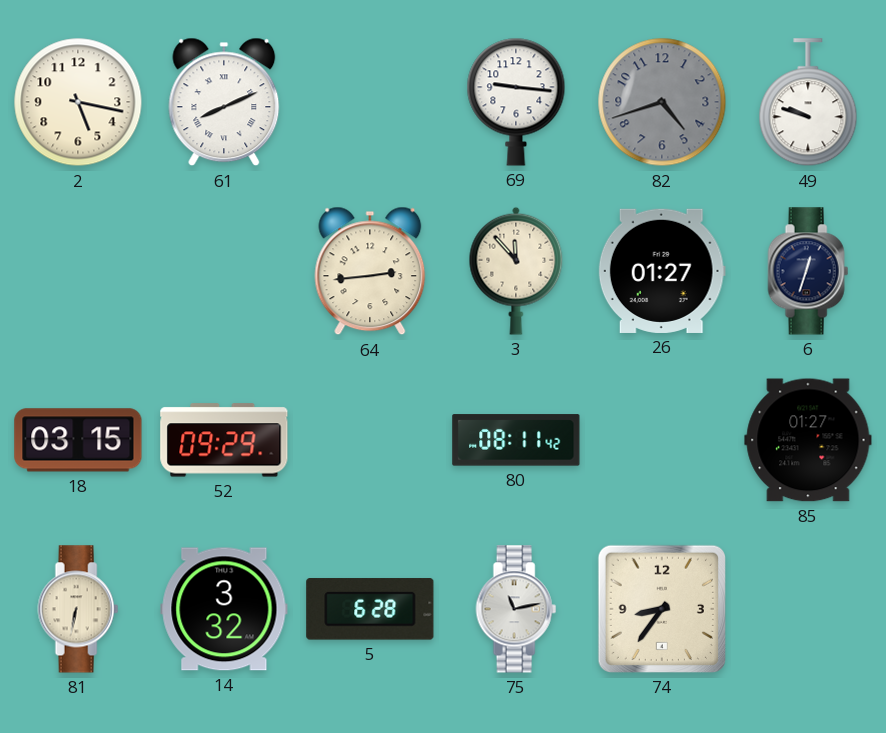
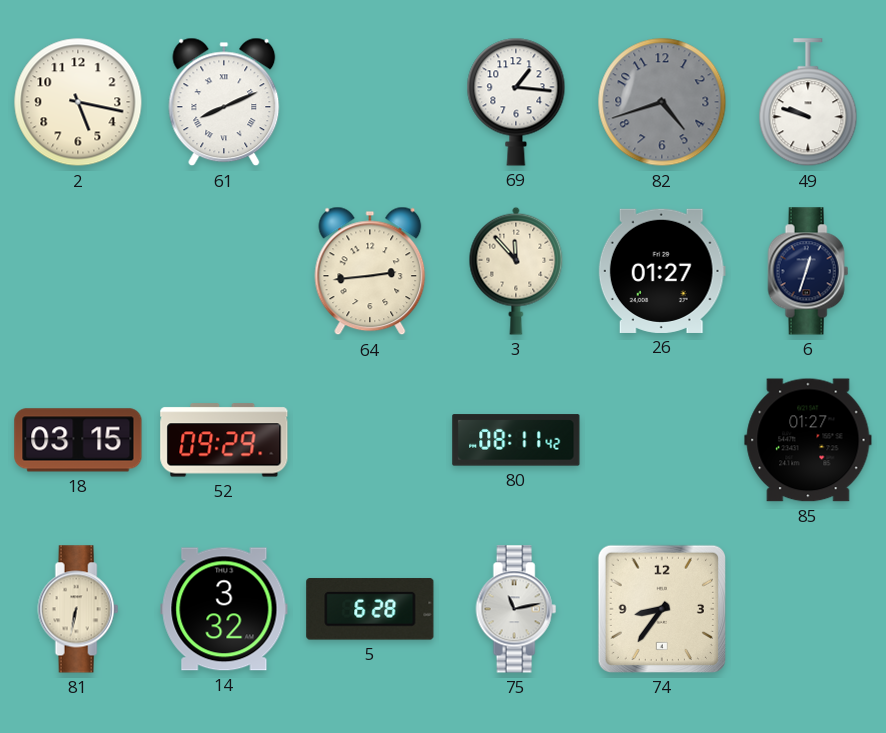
69: 9:16 -> 1:16 (516, 102)
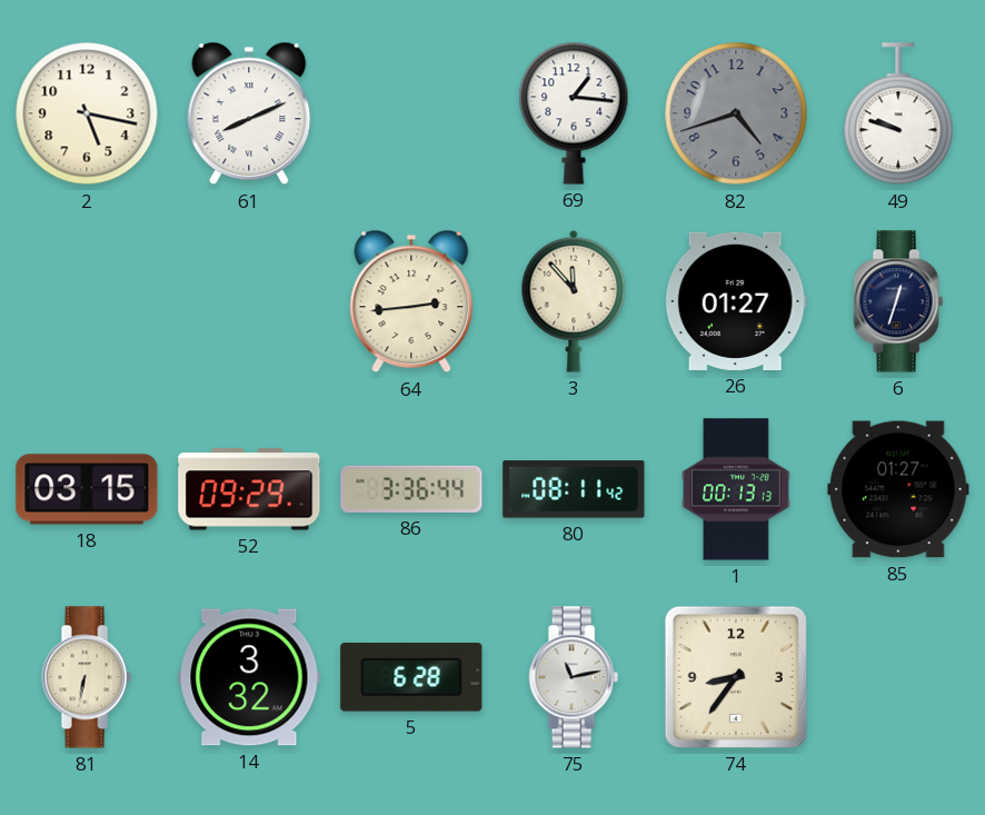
86: none -> 3:36 (411, 489)
1: none -> 00:13 (736, 489)
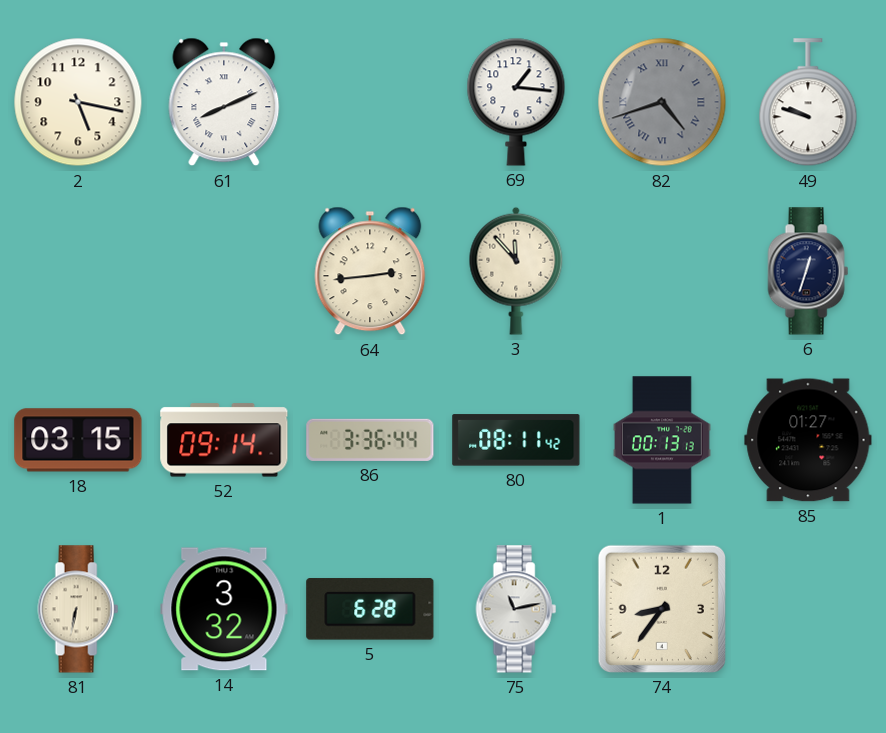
82 numerals: Arabic -> Roman (662, 102)
26: 01:27 -> none (736, 301)
52: 09:29 -> 09:14 (224, 440)
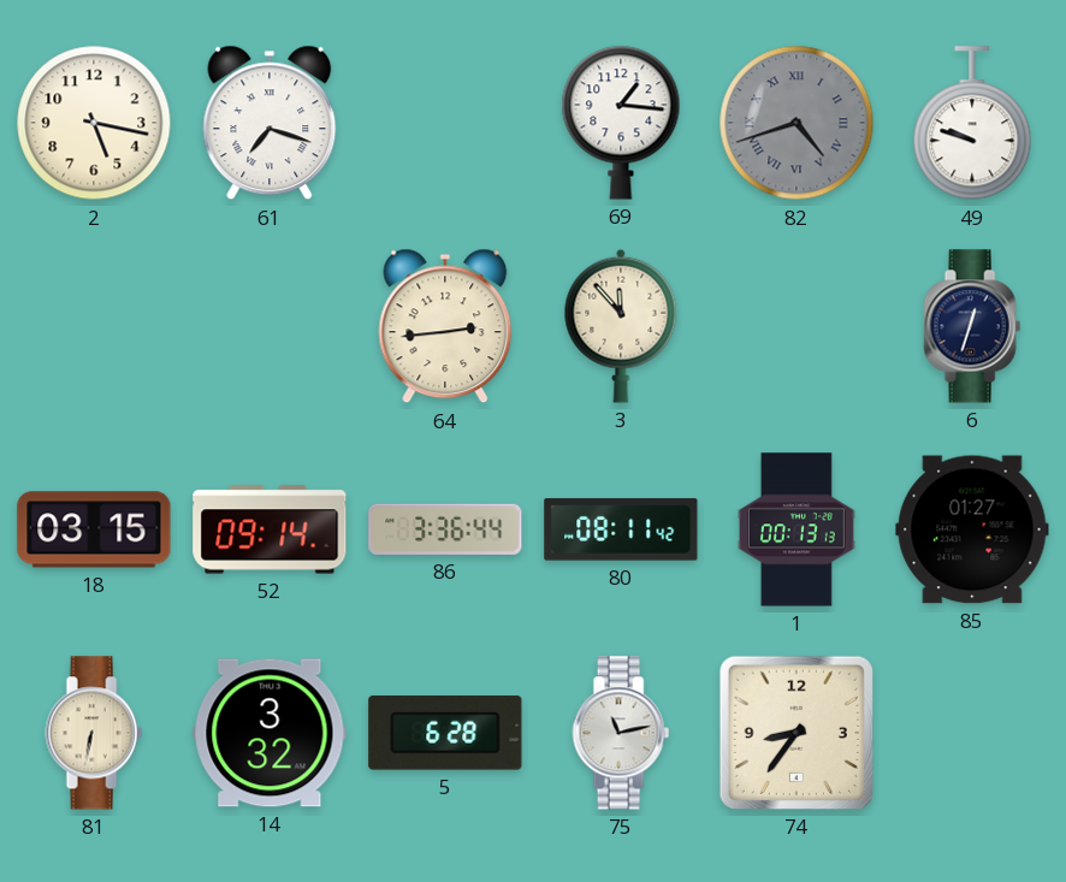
61: 8:11 -> 7:18 (270, 123)
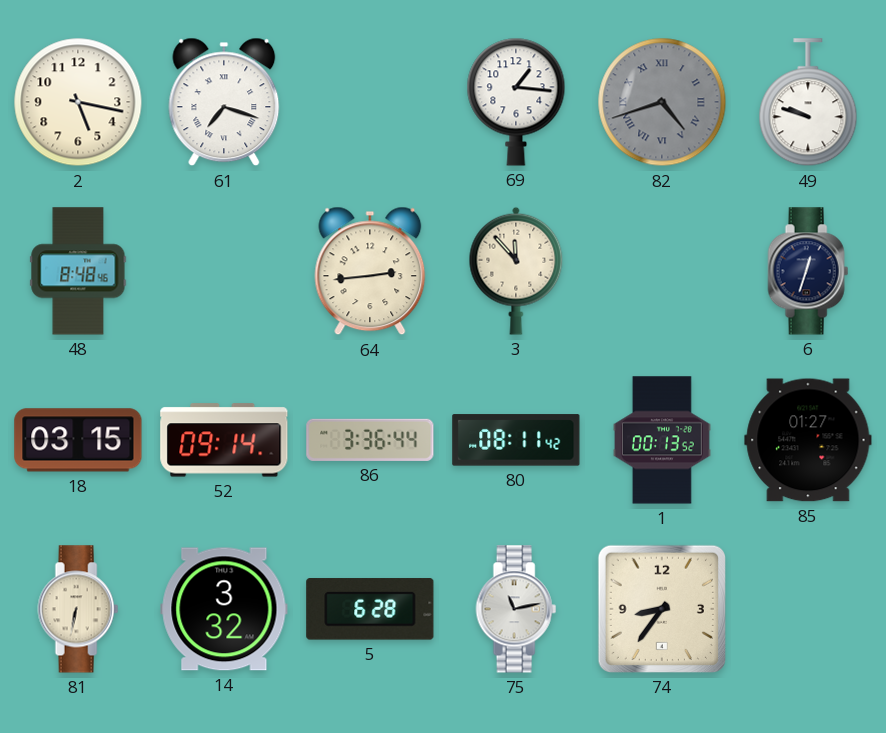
48: none -> 8:48 (78, 271)
1: 00:13:13 -> 00:13:52 (662, 440)
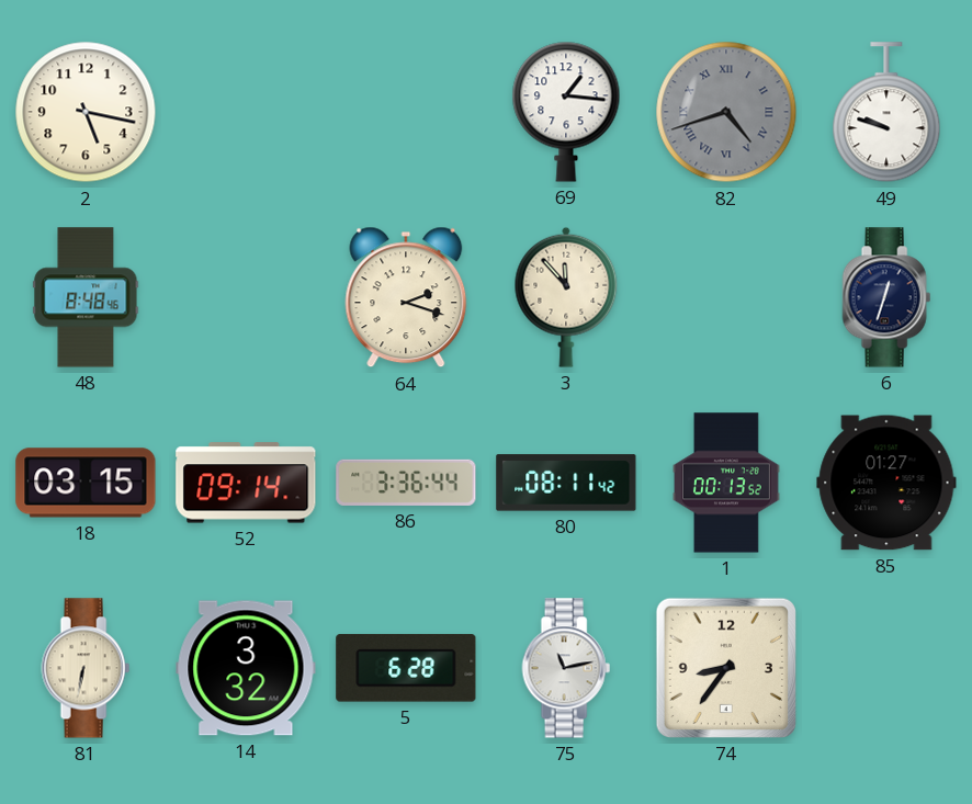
61: 7:18 -> none (224, 102)
64: 2:44 -> 2:18 (406, 297)
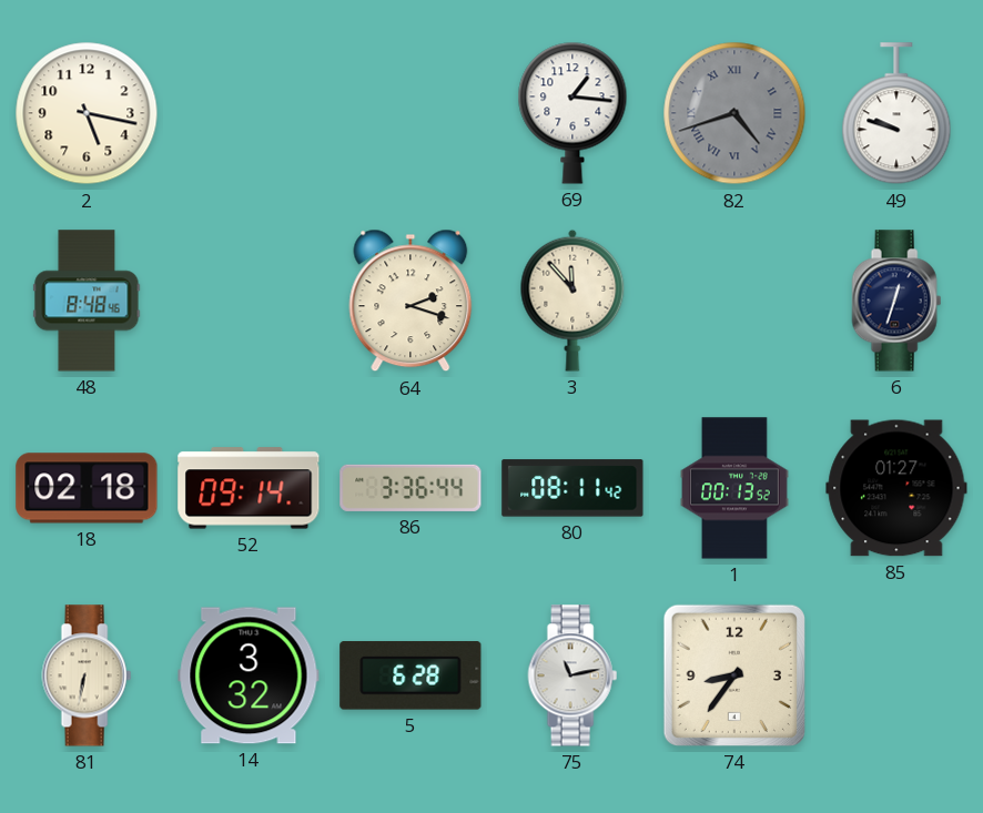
18: 03:15 -> 02:18 (87, 488)
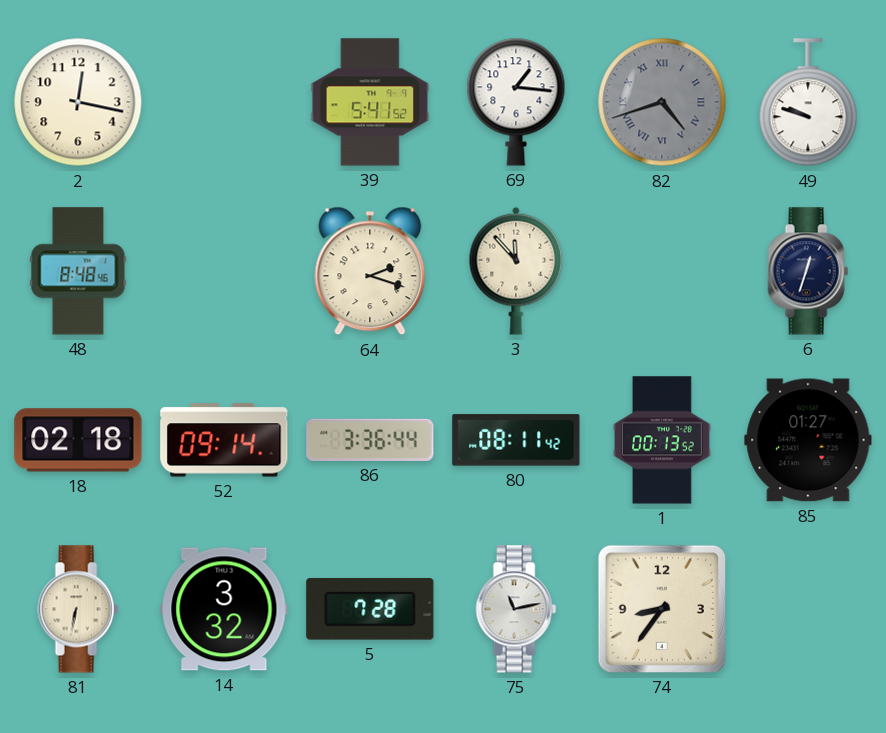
2: 5:17 -> 12:17 (78, 102)
39: none -> 5:41 (370, 102)
5: 6:28 -> 7:28 (370, 609)
